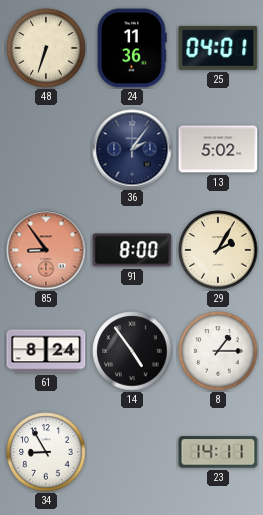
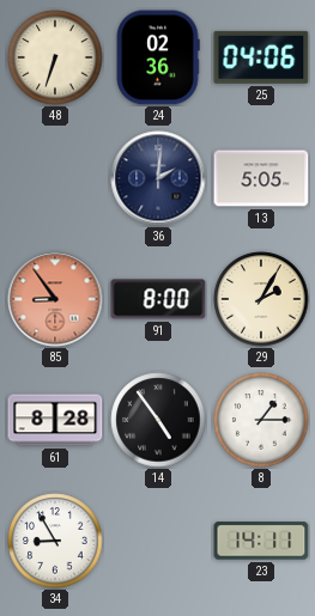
24: 11:36 -> 02:36 (158, 57)
25: 04:01 -> 04:06 (261, 57)
36: 2:06 -> 2:01 (158, 178)
13: 5:02 -> 5:05 (261, 178)
61: 8:24 -> 8:28 (55, 420)
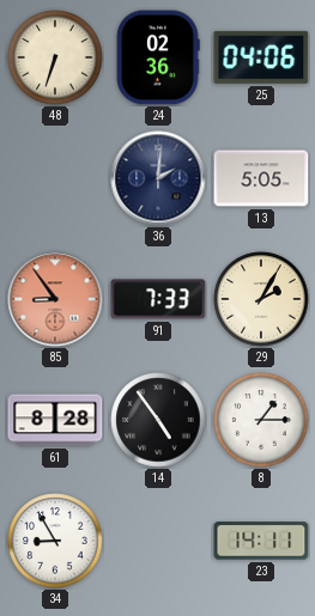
91: 8:00 -> 7:33 (158, 299)
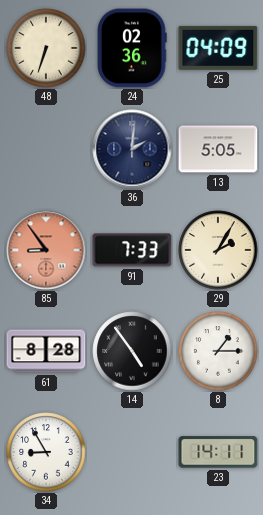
25: 04:06 -> 04:09 (218, 48)
